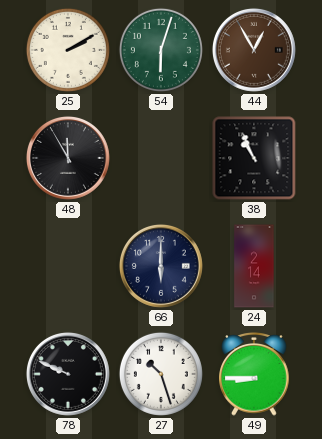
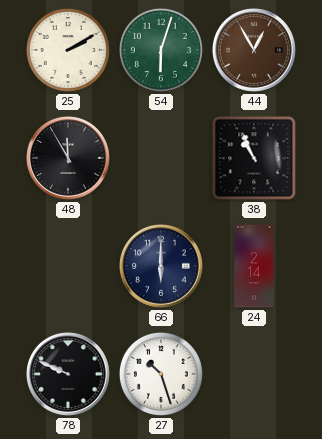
49: 8:45 -> none (254, 375)
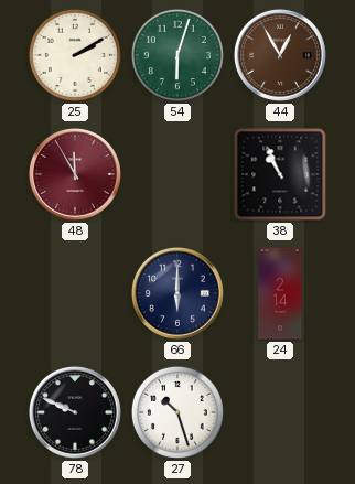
48 dial: black -> burgundy (75, 174)
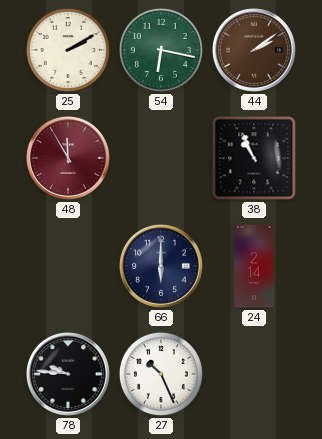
54: 6:03 -> 6:17 (161, 50)
44: 12:55 -> 2:09 (254, 50)
78: 9:49 -> 9:46 (68, 374)
27: 10:27 -> 10:26 (161, 374)
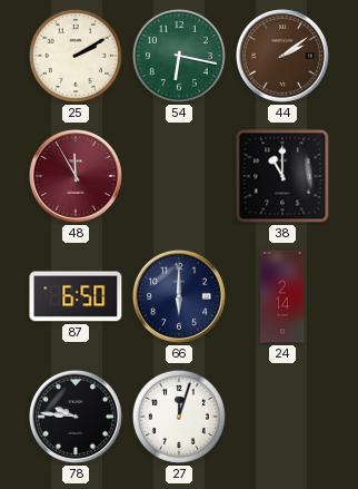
38: 10:56 -> 11:00 (282, 176)
87: none -> 6:50 (76, 296)
27: 10:26 -> 12:03 (179, 417)
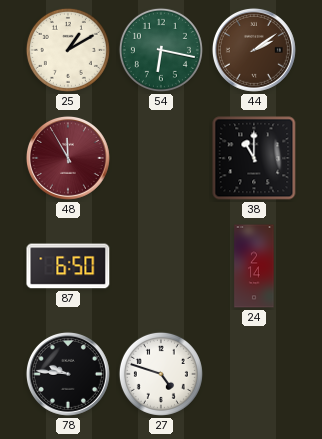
25: 2:10 -> 1:10 (68, 50)
66: 6:00 -> none (179, 296)
27: 12:03 -> 4:48 (161, 374)
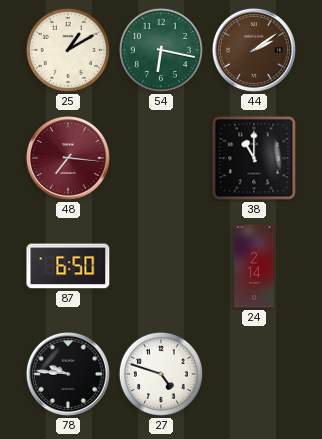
48: 11:55 -> 7:16 (68, 158)
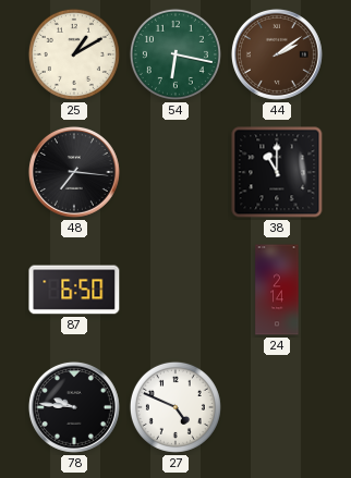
48 dial: burgundy -> black (74, 172)
27: 4:48 -> 4:49 (175, 407)
